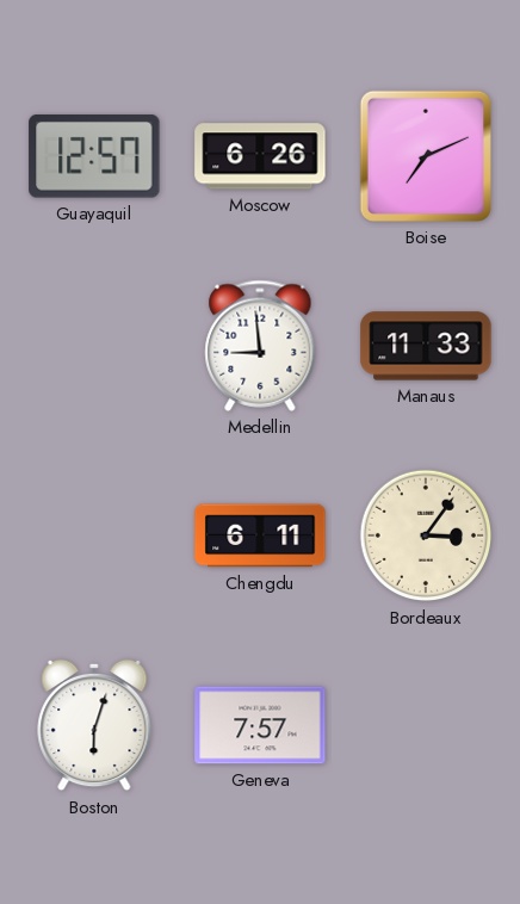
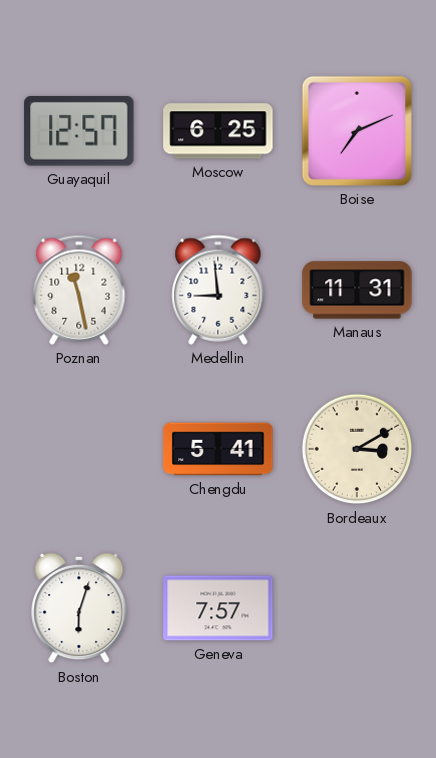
Moscow: 6:26 -> 6:25 (218, 131)
Poznan: none -> 11:28 (79, 290)
Manaus: 11:33 -> 11:31 (357, 290)
Chengdu: 6:11 -> 5:41 (218, 449)
Bordeaux: 3:06 -> 3:10 (357, 449)
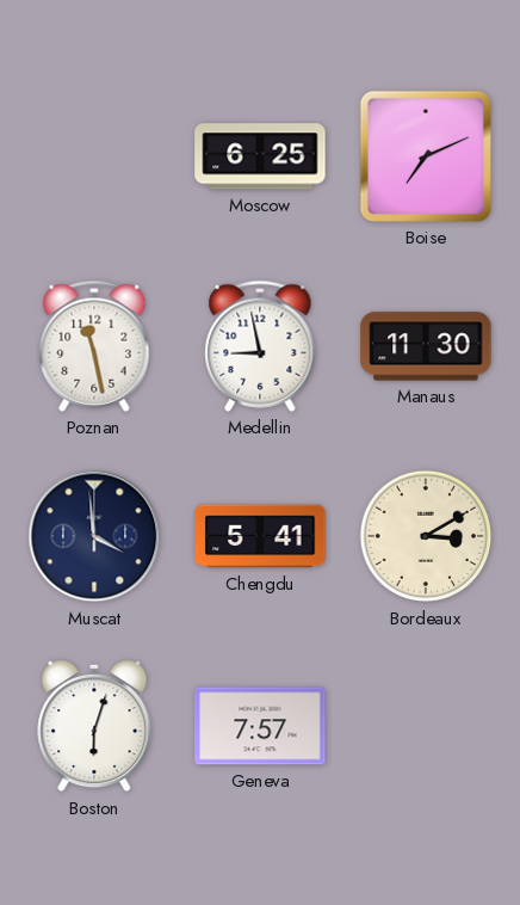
Guayaquil: 12:57 -> none (79, 131)
Medellin: 8:59 -> 8:58 (260, 346)
Manaus: 11:31 -> 11:30 (426, 346)
Muscat: none -> 3:59 (94, 536)
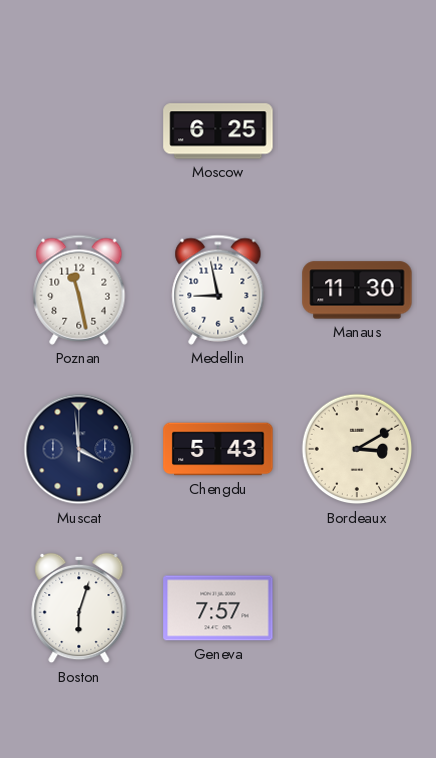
Boise: 7:11 -> none (426, 156)
Chengdu: 5:41 -> 5:43 (218, 449)
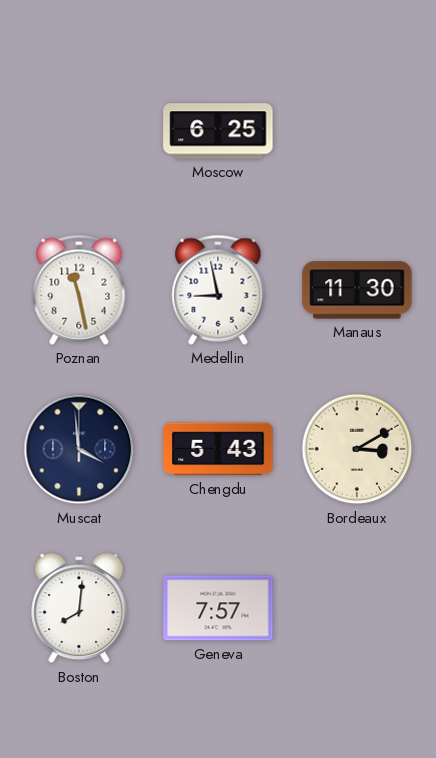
Boston: 6:03 -> 8:01 (79, 608)
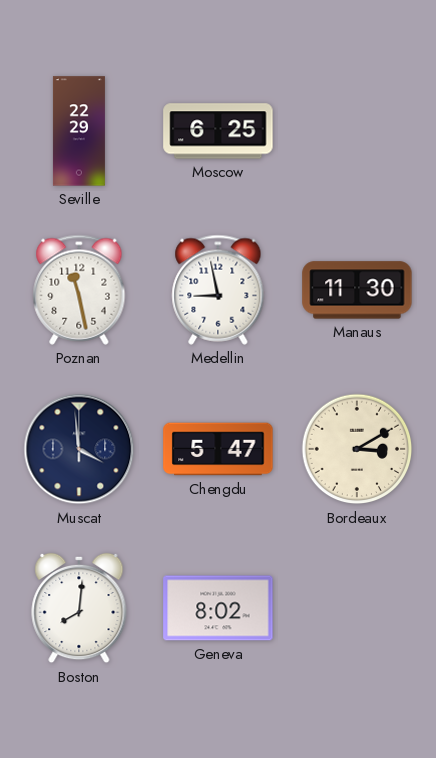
Seville: none -> 22:29 (79, 131)
Chengdu: 5:43 -> 5:47 (218, 449)
Geneva: 7:57 -> 8:02 (218, 608)
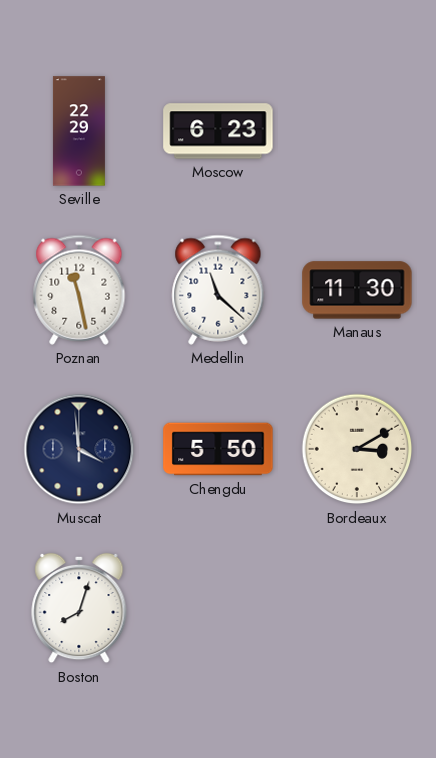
Moscow: 6:25 -> 6:23 (218, 131)
Medellin: 8:58 -> 11:22 (218, 290)
Chengdu: 5:47 -> 5:50 (218, 449)
Boston: 8:01 -> 8:03 (79, 608)
Geneva: 8:02 -> none (218, 608)
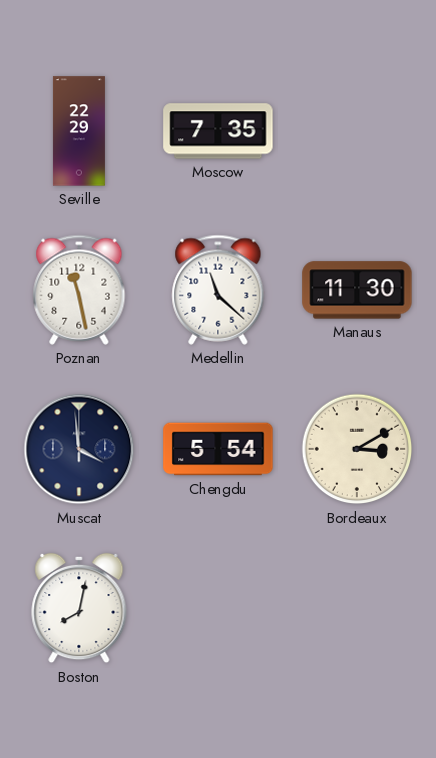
Moscow: 6:23 -> 7:35 (218, 131)
Chengdu: 5:50 -> 5:54 (218, 449)
Boston: 8:03 -> 8:02 (79, 608)
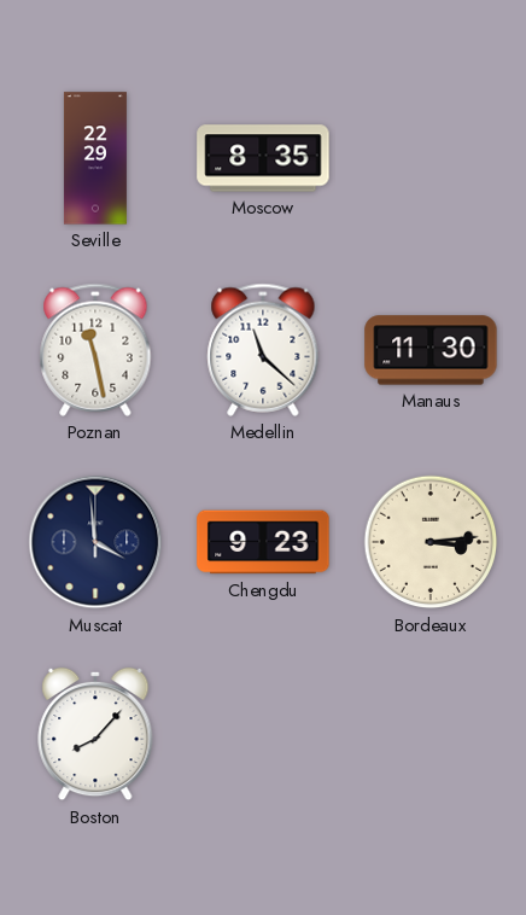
Moscow: 7:35 -> 8:35 (263, 158)
Chengdu: 5:54 -> 9:23 (263, 542)
Bordeaux: 3:10 -> 3:14 (431, 542)
Boston: 8:02 -> 8:07 (95, 734)
